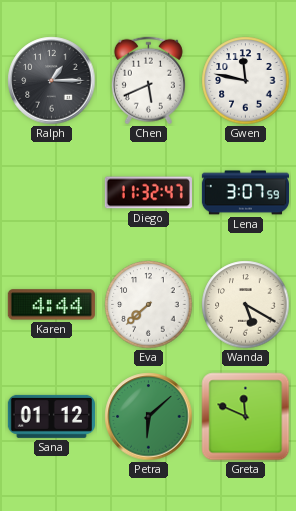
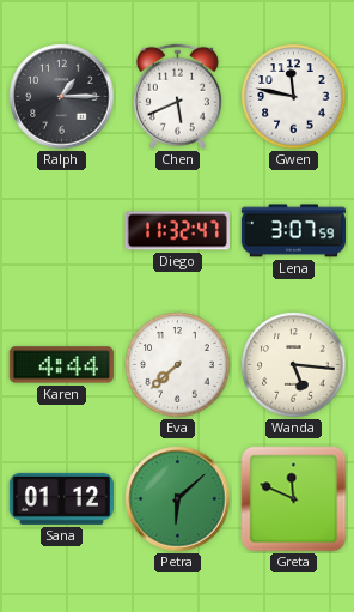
Wanda: 5:20 -> 5:16 (294, 365)
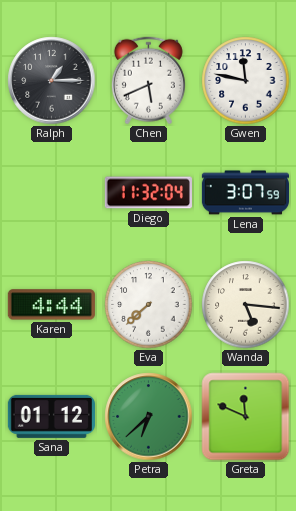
Diego: 11:32:47 -> 11:32:04 (148, 193)
Petra: 6:08 -> 6:38 (149, 417)
